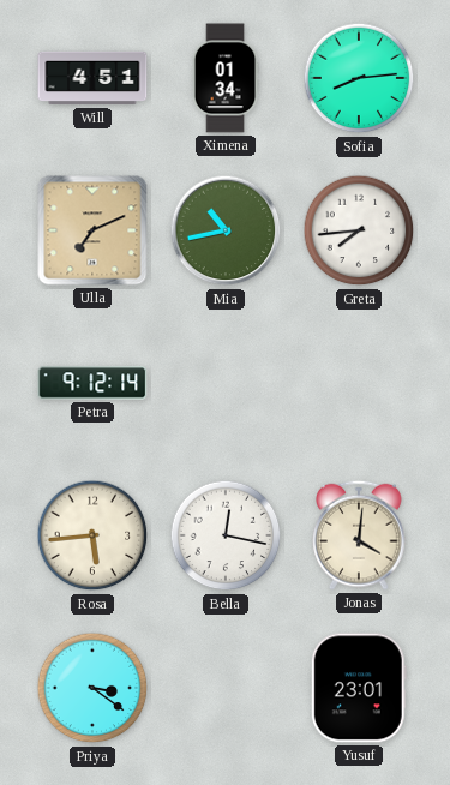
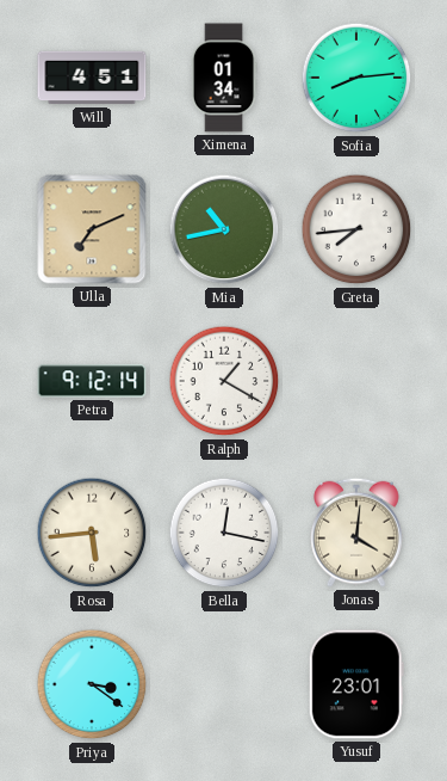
Ralph: none -> 1:20 (224, 381)
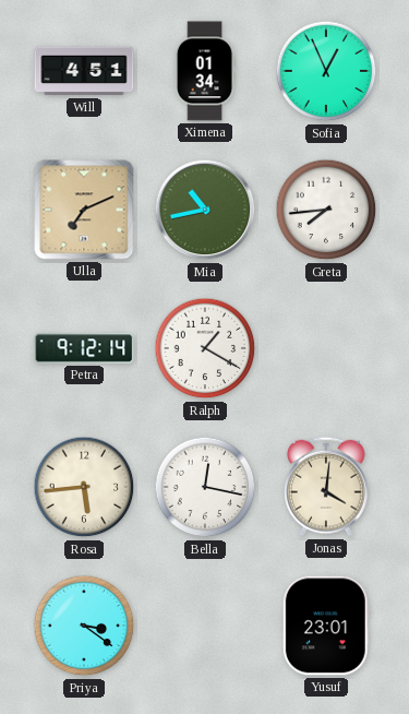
Sofia: 8:14 -> 12:56 (326, 71)
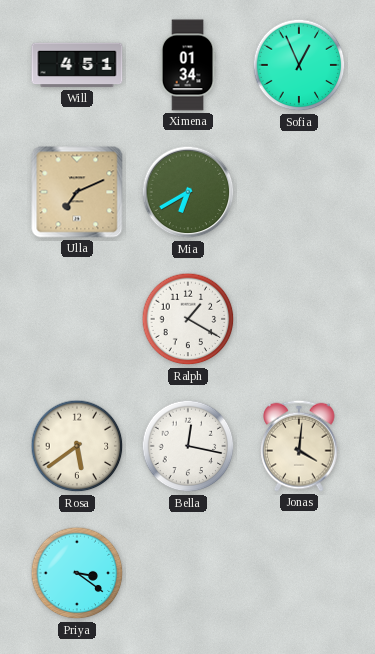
Mia: 10:43 -> 6:40 (188, 192)
Greta: 7:44 -> none (326, 210)
Petra: 9:12 -> none (84, 348)
Rosa: 5:44 -> 5:39 (77, 446)
Yusuf: 23:01 -> none (326, 626)
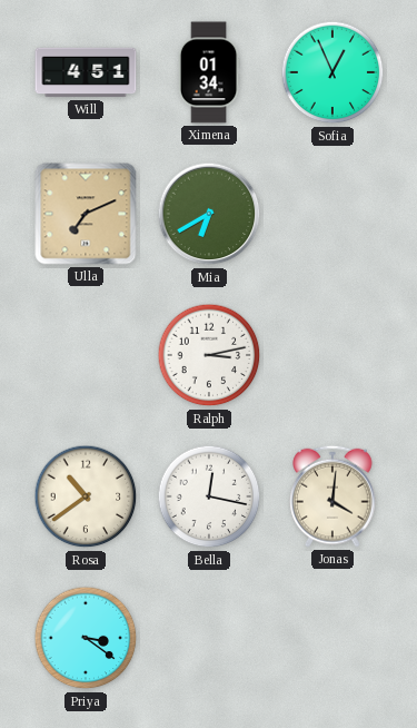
Ralph: 1:20 -> 3:13 (209, 355)
Rosa: 5:39 -> 10:39 (86, 496)
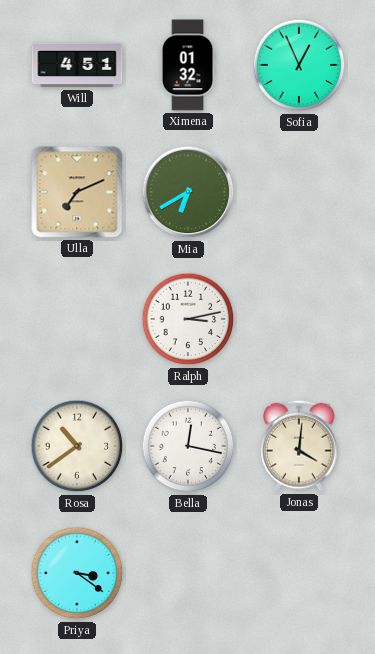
Ximena: 01:34 -> 01:32 (188, 65)
